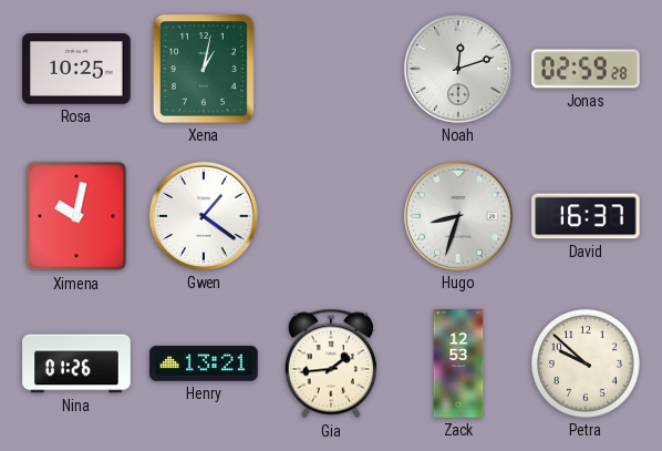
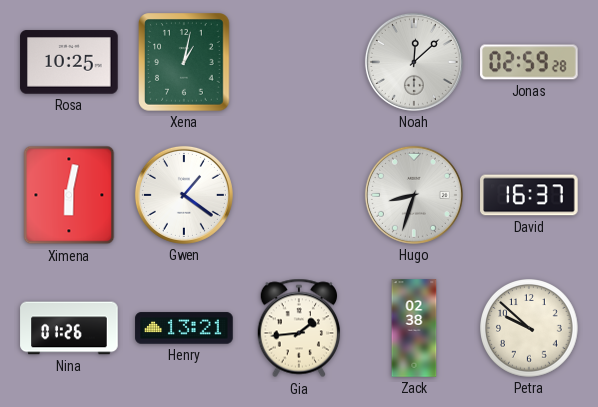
Noah: 12:12 -> 12:08 (414, 62)
Ximena: 10:02 -> 6:02 (69, 195)
Zack: 12:53 -> 02:38 (414, 328)
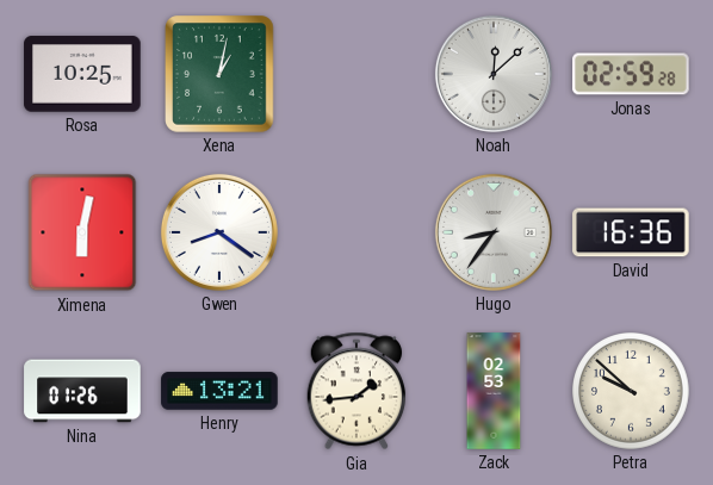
Gwen: 1:21 -> 8:21 (219, 232)
Hugo: 8:33 -> 8:36 (494, 232)
David: 16:37 -> 16:36 (631, 232)
Zack: 02:38 -> 02:53 (494, 391)
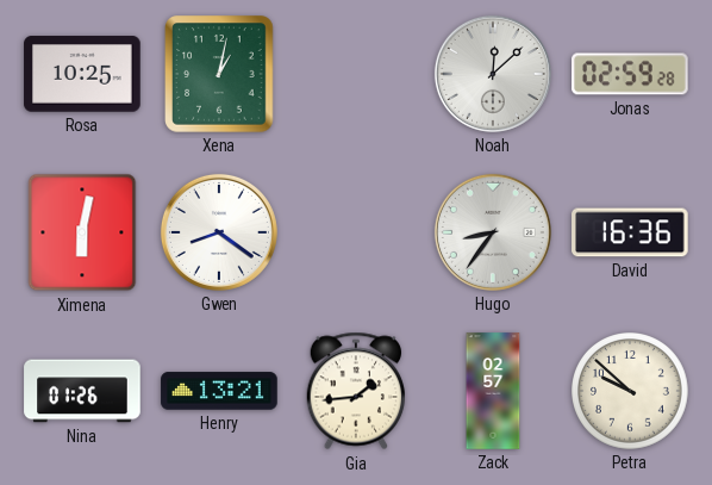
Zack: 02:53 -> 02:57 (493, 391)
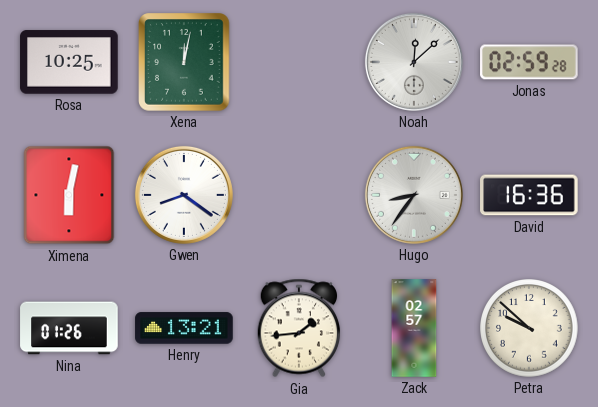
Xena: 1:02 -> 12:02 (185, 62)
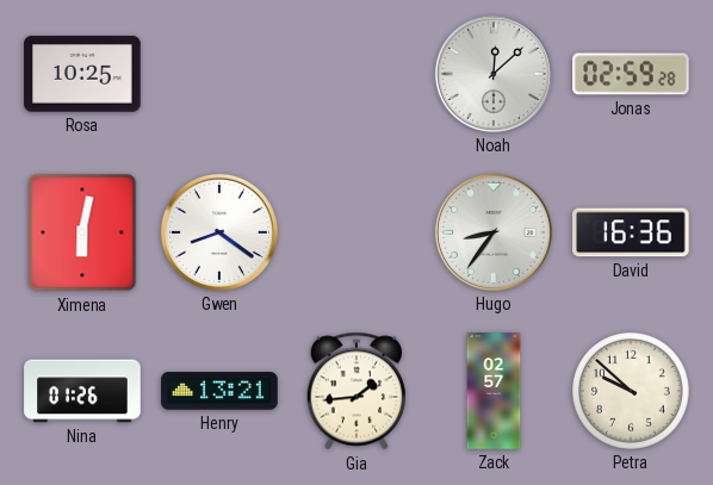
Xena: 12:02 -> none (185, 62)
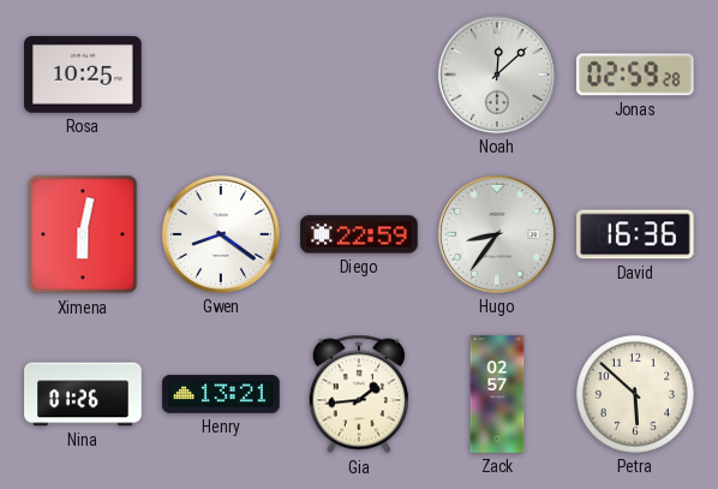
Diego: none -> 22:59 (359, 234)
Petra: 9:52 -> 5:52 (636, 395)
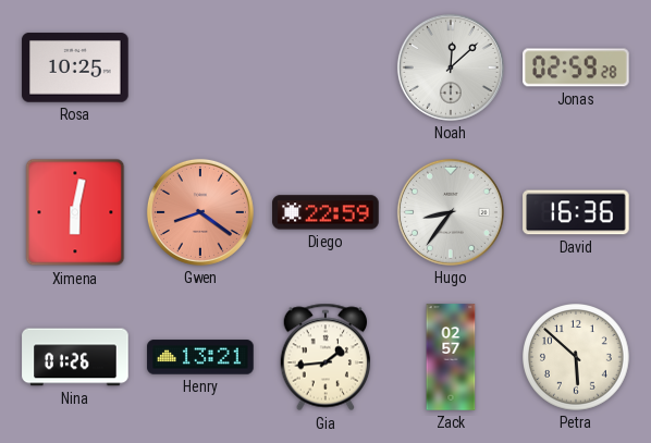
Gwen dial: white -> salmon (200, 212)
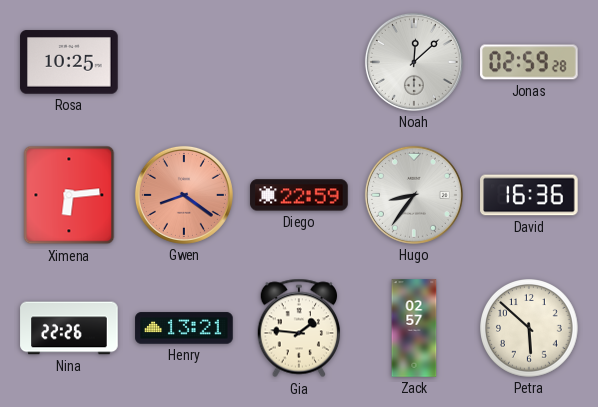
Ximena: 6:02 -> 6:14 (69, 195)
Nina: 01:26 -> 22:26 (69, 328)
Gia: 1:44 -> 1:46 (299, 328)
